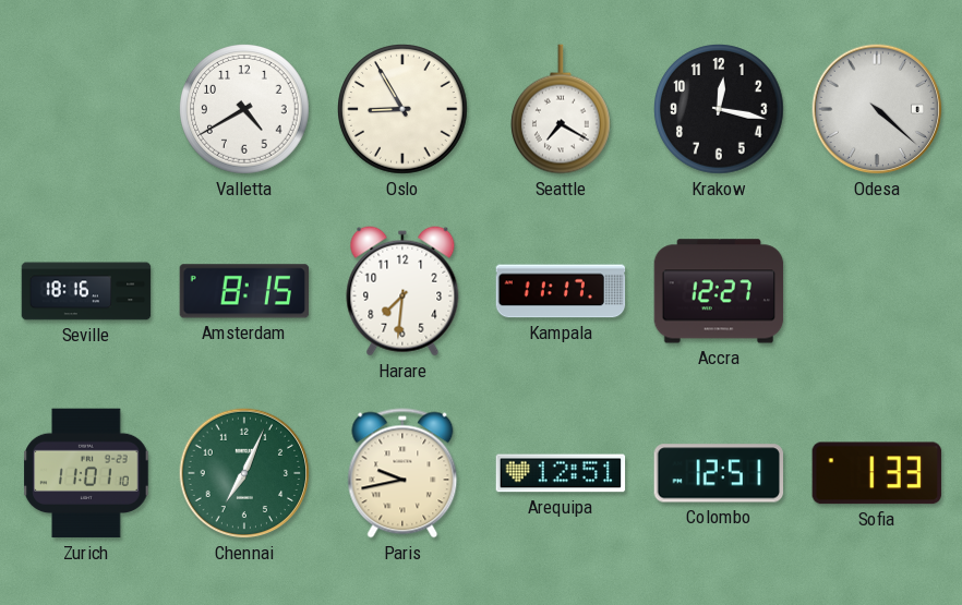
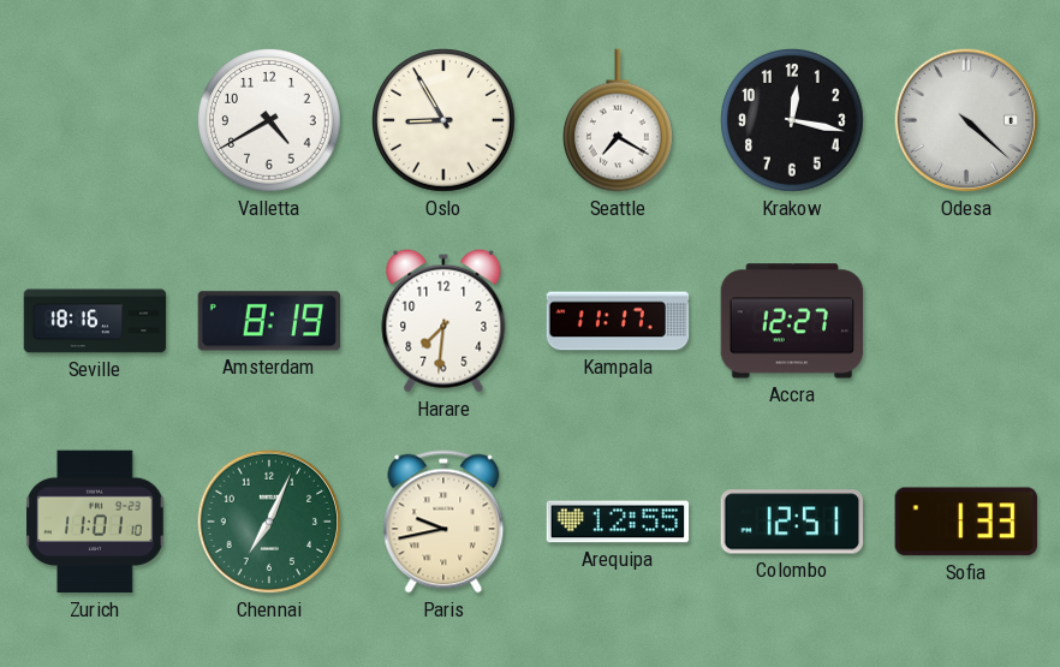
Amsterdam: 8:15 -> 8:19 (269, 321)
Arequipa: 12:51 -> 12:55 (618, 522)
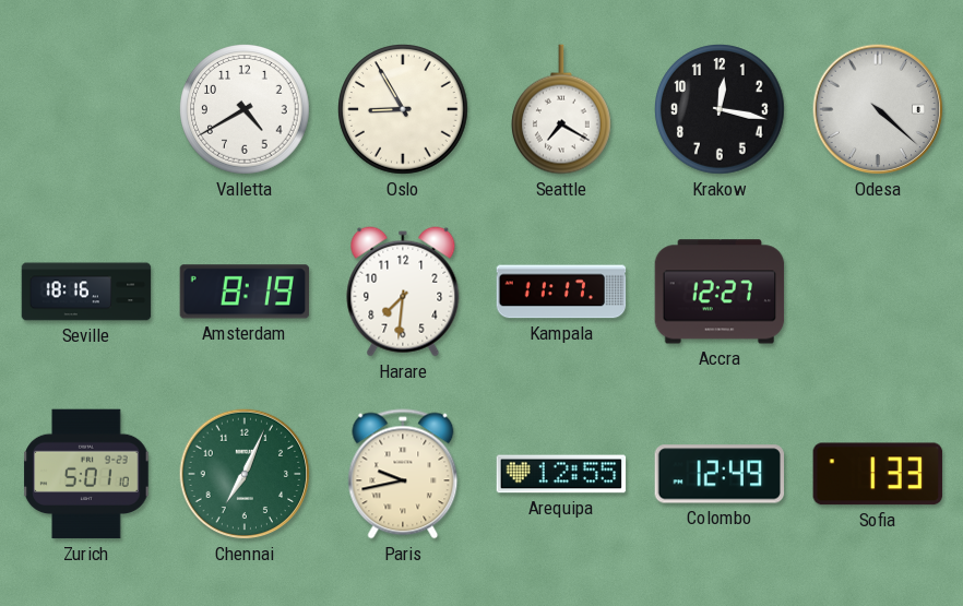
Zurich: 11:01 -> 5:01 (86, 474)
Colombo: 12:51 -> 12:49 (720, 474)
